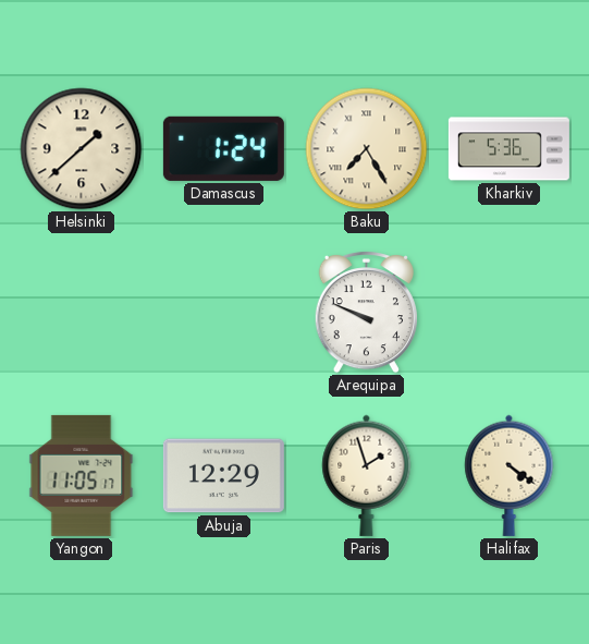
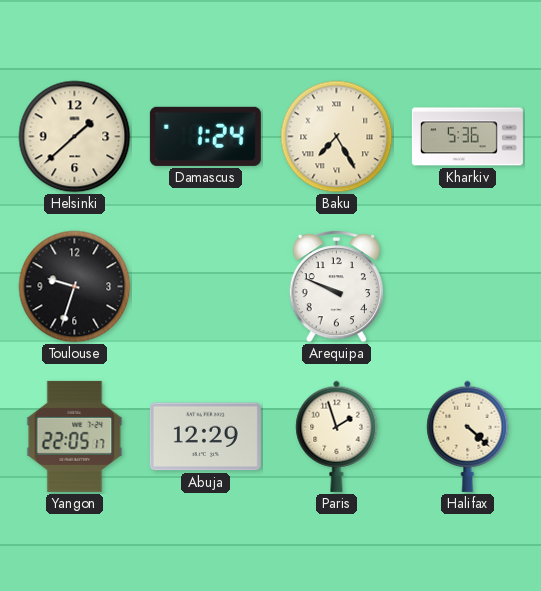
Toulouse: none -> 9:33 (75, 287)
Yangon: 11:05 -> 22:05 (75, 436)
Halifax: 4:21 -> 4:22 (468, 436)
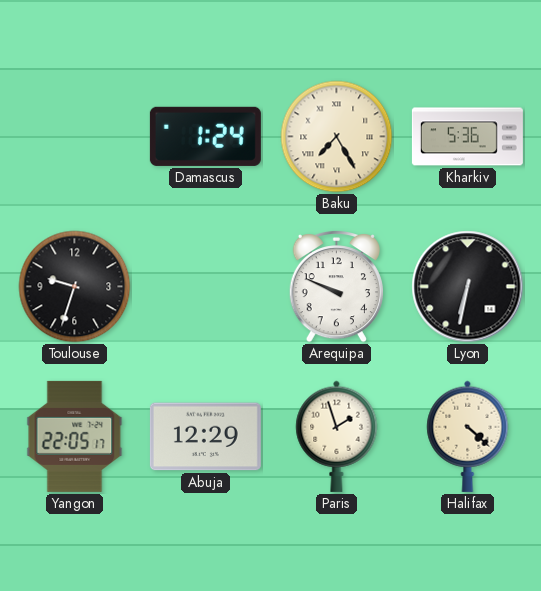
Helsinki: 1:38 -> none (75, 137)
Lyon: none -> 6:32 (468, 287)
